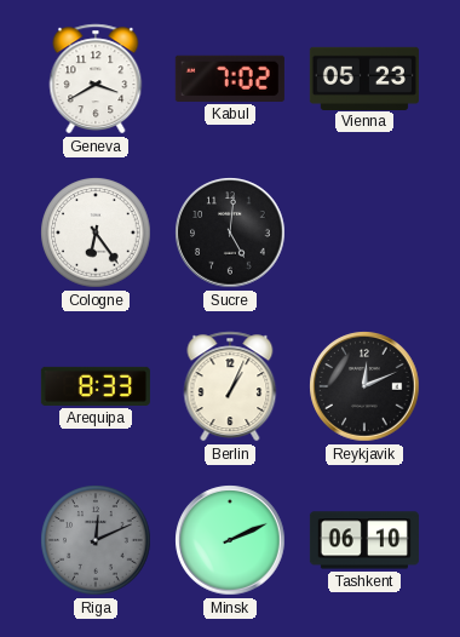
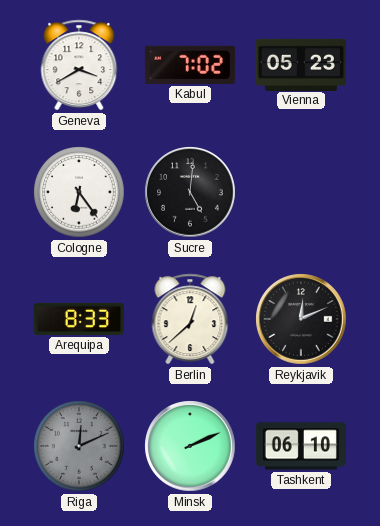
Berlin: 1:04 -> 12:38 (190, 319)
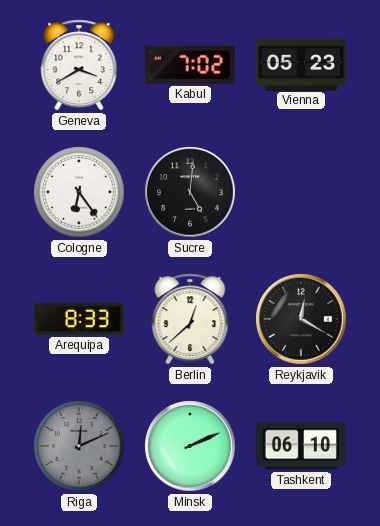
Reykjavik: 12:11 -> 12:20 (301, 319)
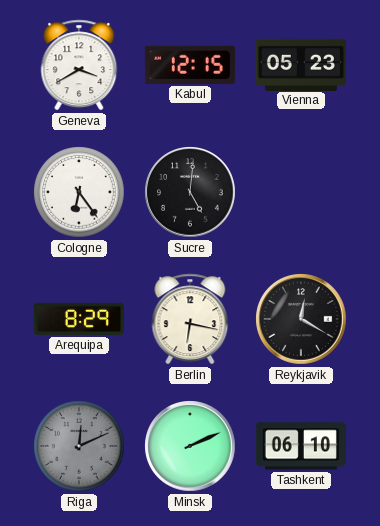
Kabul: 7:02 -> 12:15 (190, 65)
Arequipa: 8:33 -> 8:29 (79, 319)
Berlin: 12:38 -> 6:17 (190, 319)
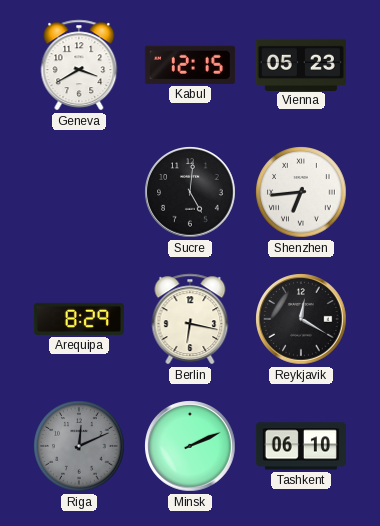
Cologne: 6:24 -> none (79, 192)
Shenzhen: none -> 6:44 (301, 192)
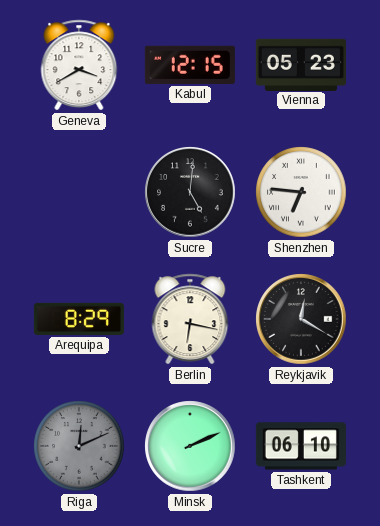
Shenzhen: 6:44 -> 6:46 (301, 192)
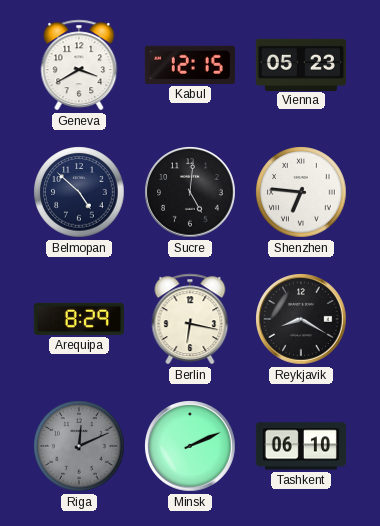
Belmopan: none -> 4:52 (79, 192)
Reykjavik: 12:20 -> 8:20 (301, 319)
